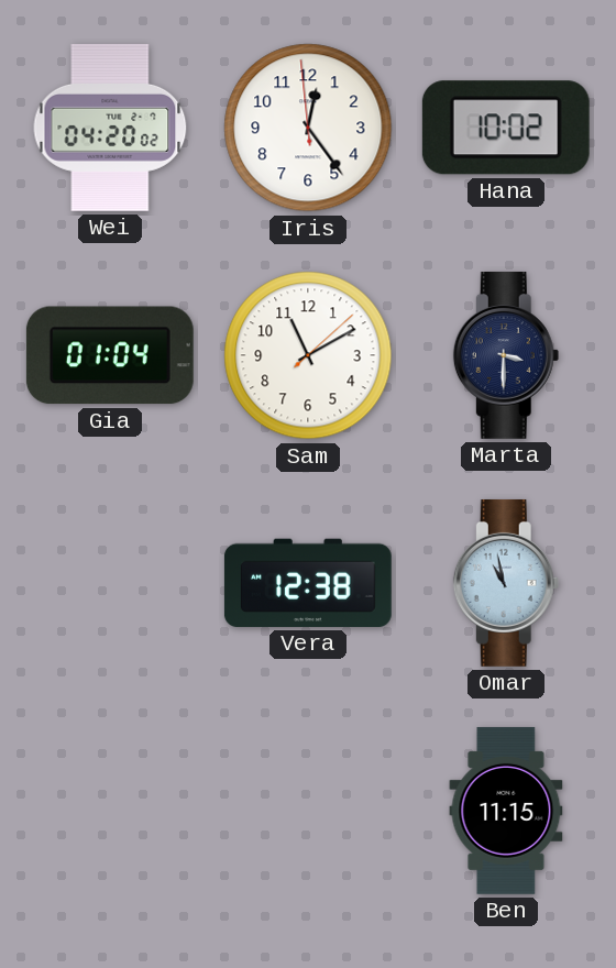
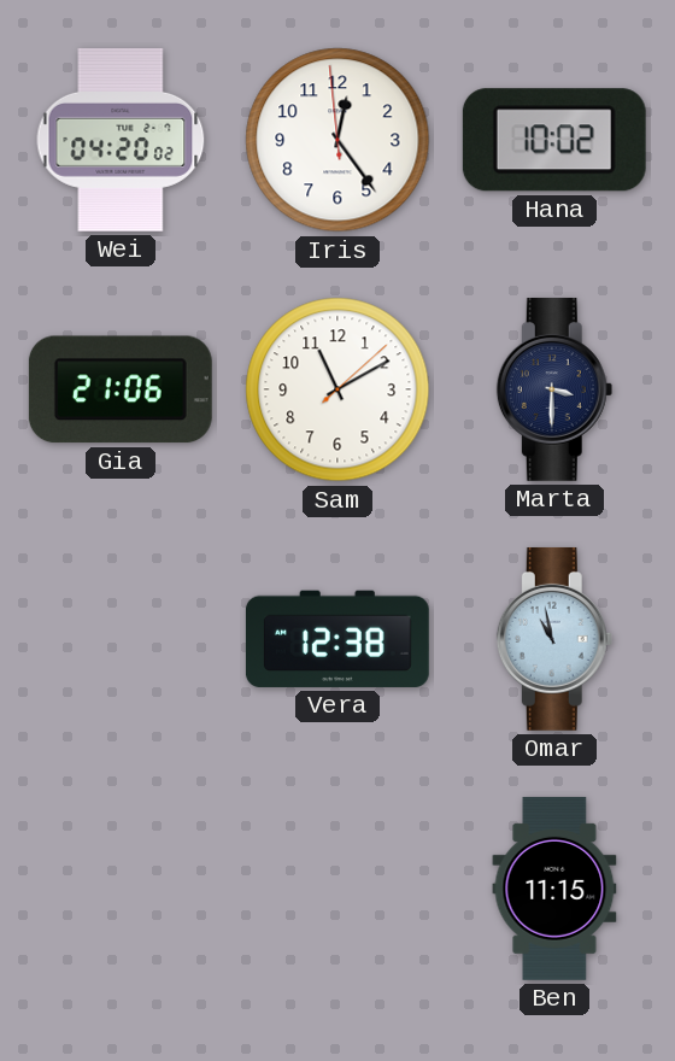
Gia: 01:04 -> 21:06 (121, 389)
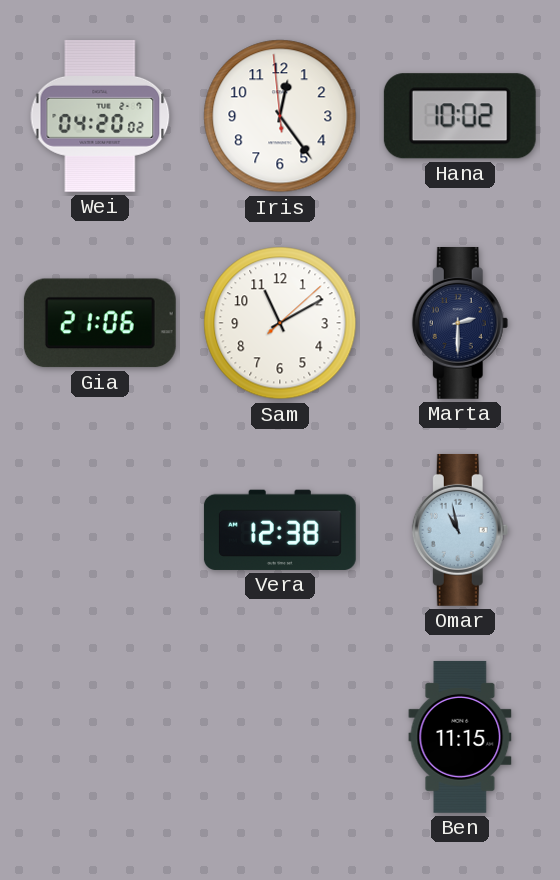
Marta: 3:30 -> 2:30 (460, 323)
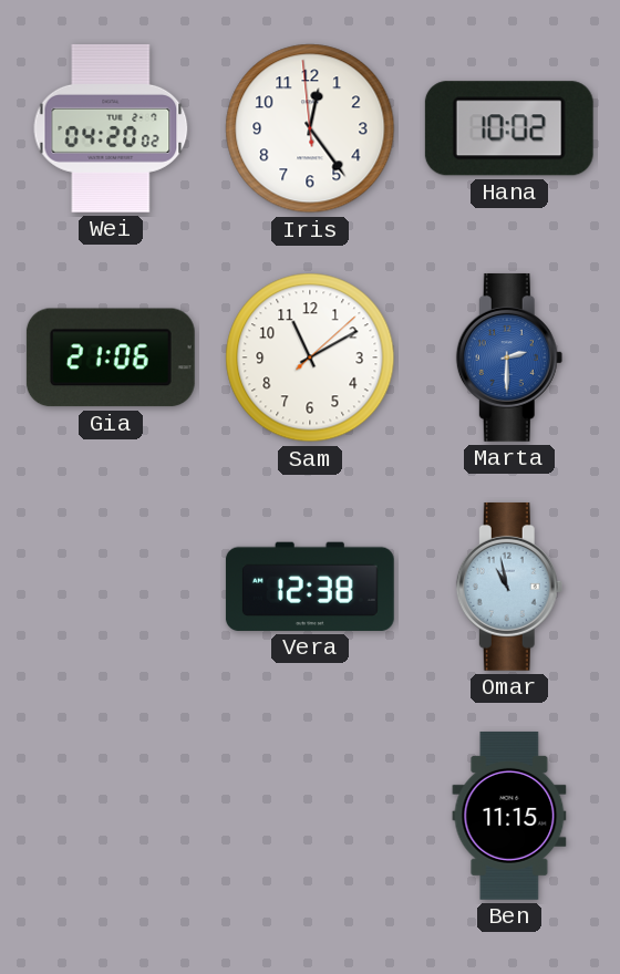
Marta dial: navy -> blue (509, 358)
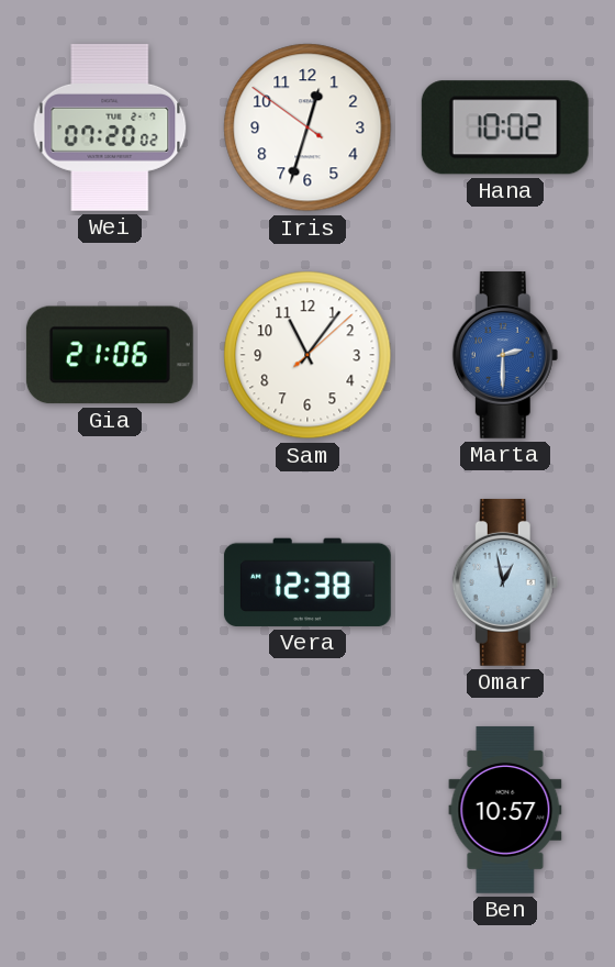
Wei: 04:20 -> 07:20 (110, 127)
Iris: 12:23 -> 12:32 (307, 127)
Sam: 11:10 -> 11:06 (307, 355)
Omar: 10:58 -> 12:58 (505, 582)
Ben: 11:15 -> 10:57 (505, 810)
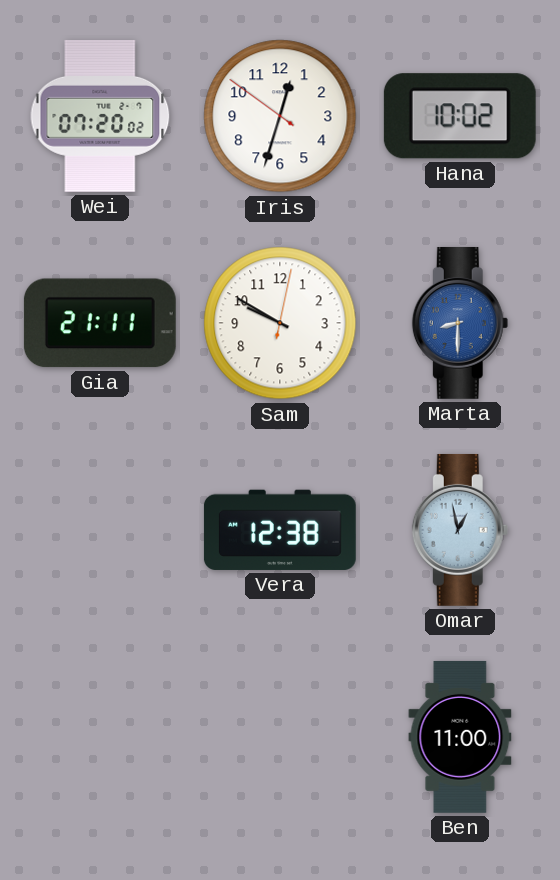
Gia: 21:06 -> 21:11 (100, 323)
Sam: 11:06 -> 9:50 (280, 323)
Marta: 2:30 -> 8:30 (460, 323)
Ben: 10:57 -> 11:00 (460, 737)
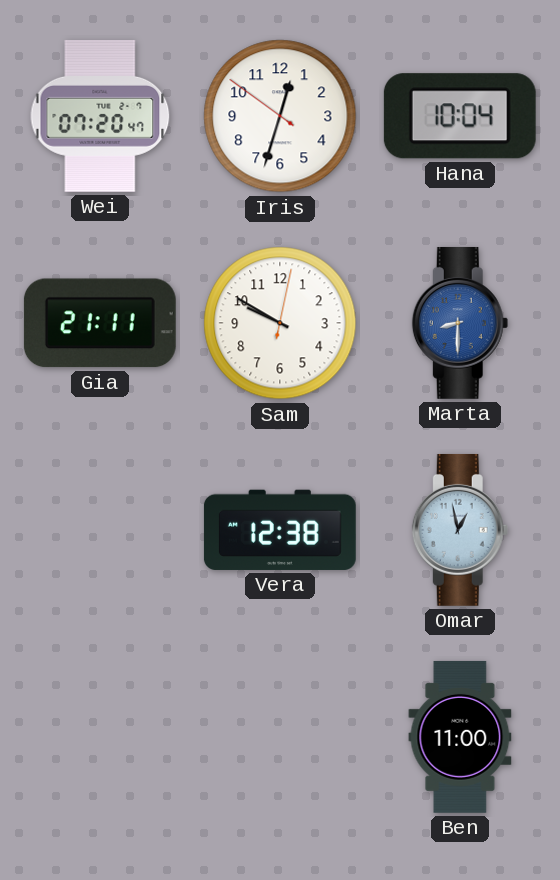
Wei: 07:20:02 -> 07:20:47 (100, 116)
Hana: 10:02 -> 10:04 (460, 116)
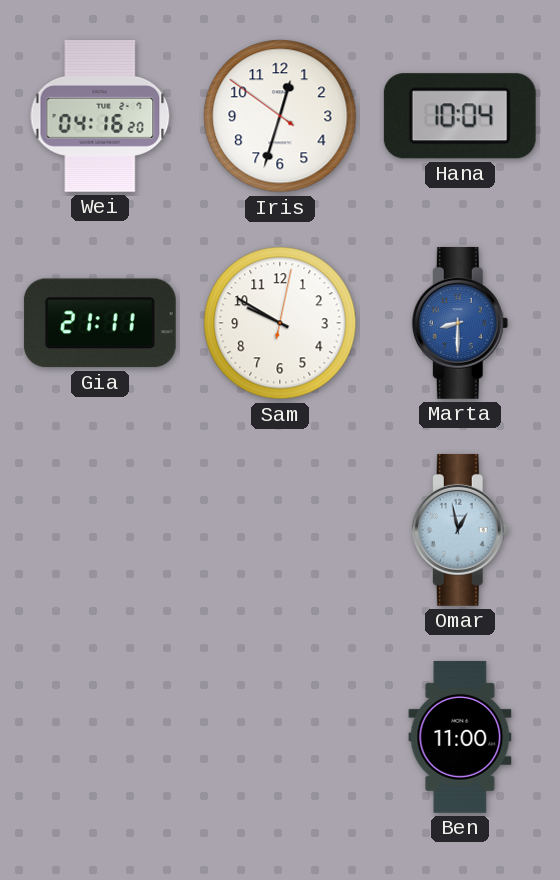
Wei: 07:20 -> 04:16 (100, 116)
Vera: 12:38 -> none (280, 530)
